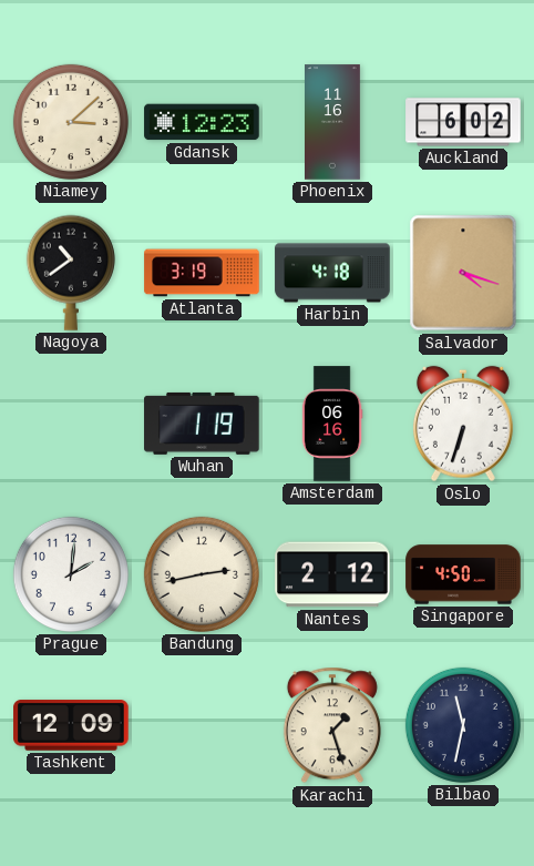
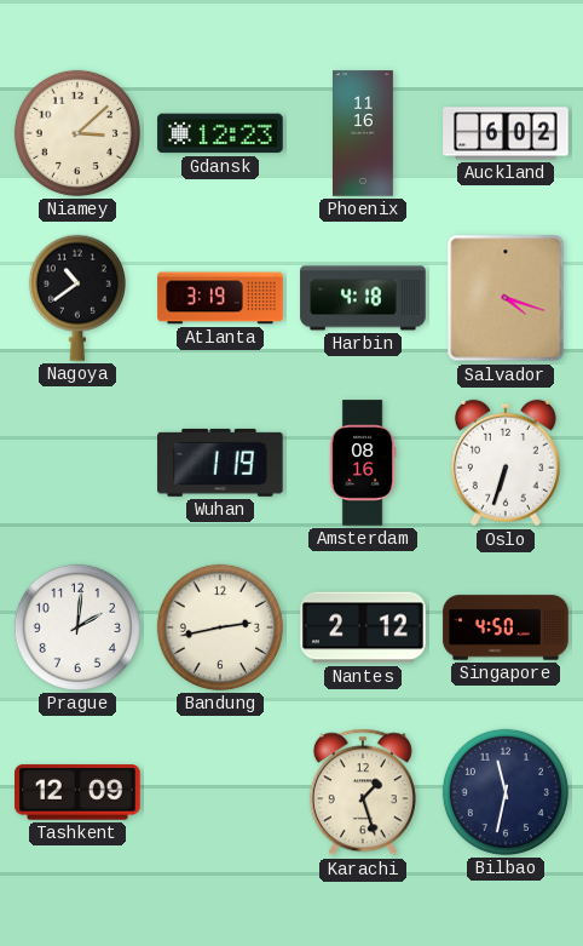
Amsterdam: 06:16 -> 08:16 (363, 463)
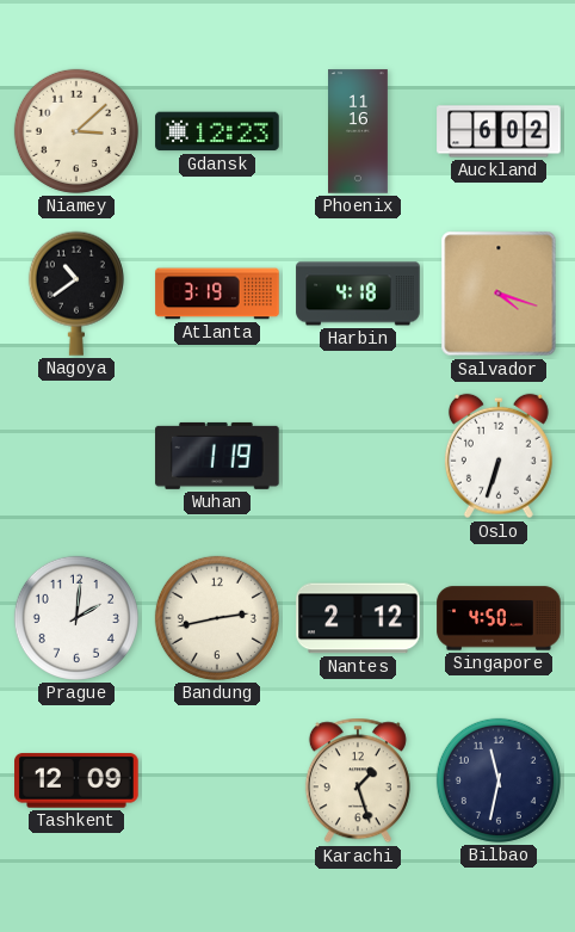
Amsterdam: 08:16 -> none (363, 463)
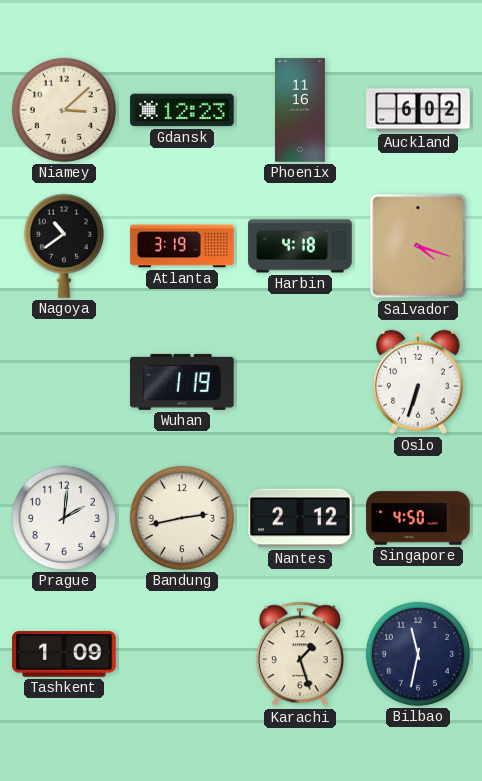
Tashkent: 12:09 -> 1:09 (64, 654)
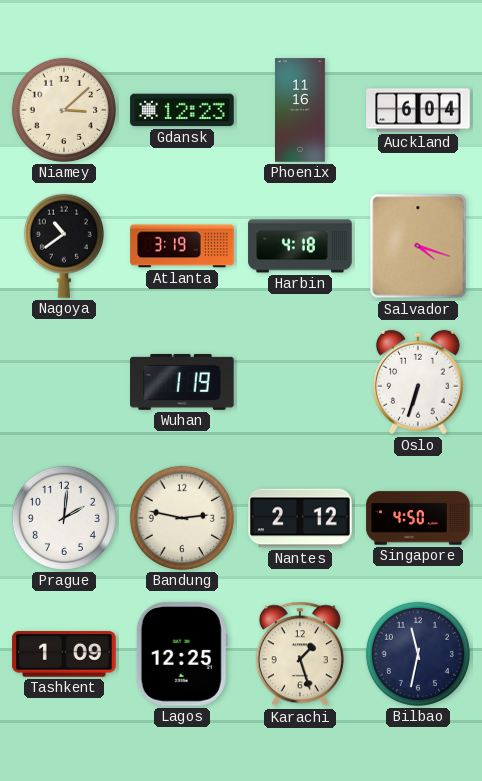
Auckland: 6:02 -> 6:04 (418, 110)
Bandung: 2:43 -> 2:47 (182, 518)
Lagos: none -> 12:25 (182, 654)
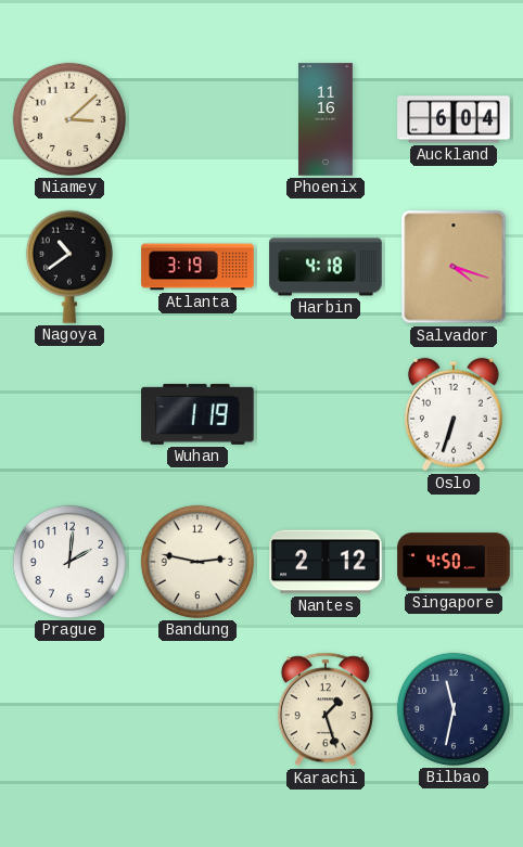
Gdansk: 12:23 -> none (182, 110)
Tashkent: 1:09 -> none (64, 654)
Lagos: 12:25 -> none (182, 654)
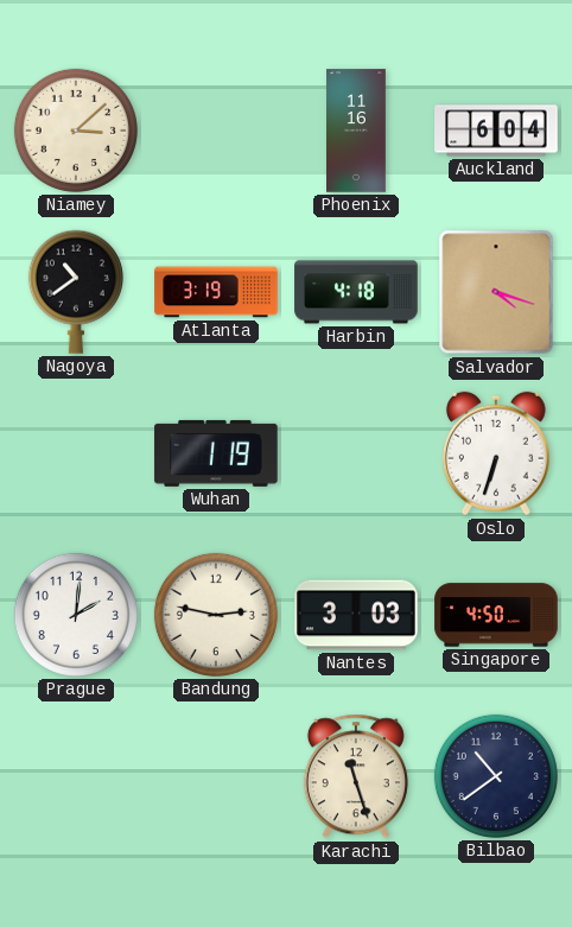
Nantes: 2:12 -> 3:03 (356, 615)
Karachi: 1:27 -> 11:27 (356, 776)
Bilbao: 11:32 -> 10:39 (496, 776)
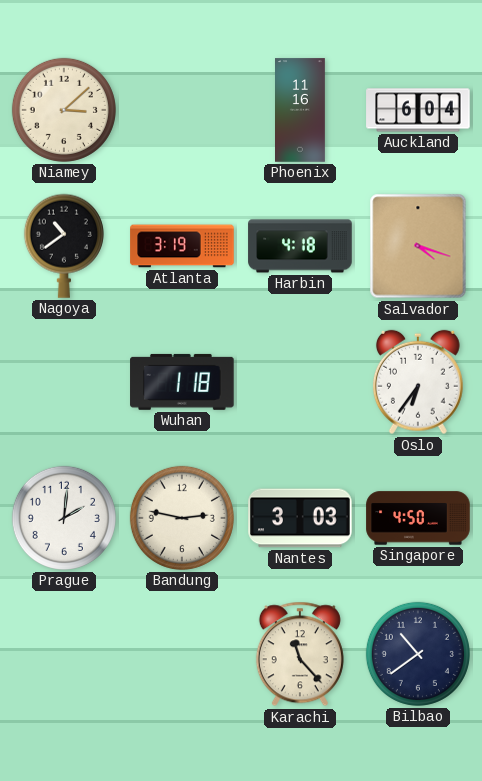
Wuhan: 1:19 -> 1:18 (182, 382)
Oslo: 6:33 -> 6:36 (418, 382)
Karachi: 11:27 -> 11:23 (300, 654)
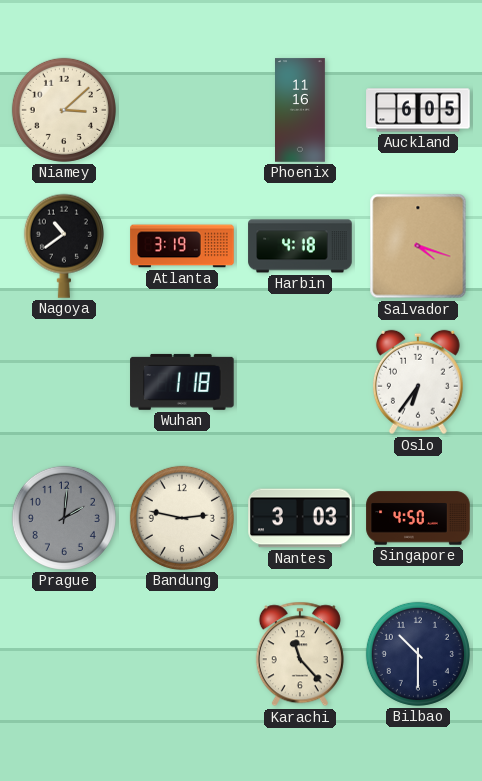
Auckland: 6:04 -> 6:05 (418, 110)
Prague dial: white -> grey (64, 518)
Bilbao: 10:39 -> 10:30 (418, 654)
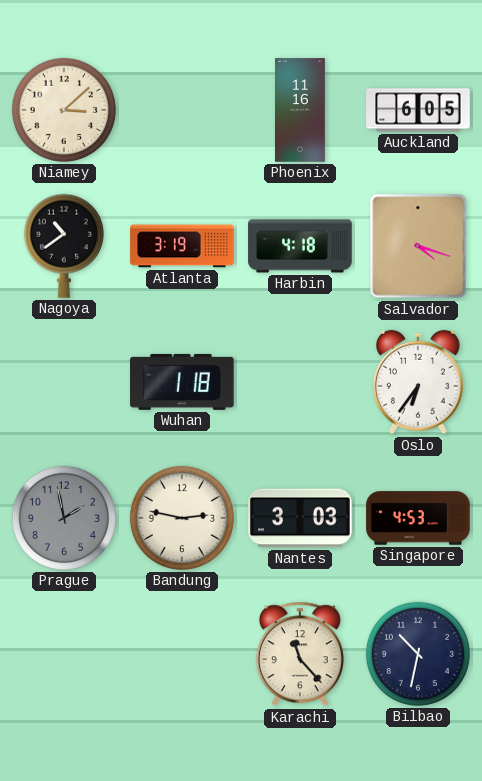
Prague: 2:01 -> 1:58 (64, 518)
Singapore: 4:50 -> 4:53 (418, 518)
Bilbao: 10:30 -> 10:32 (418, 654)
